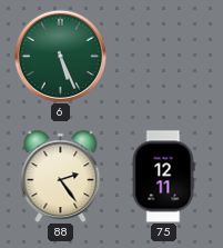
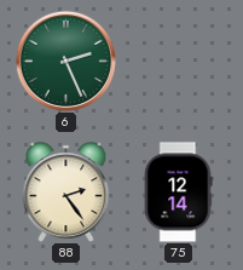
6: 5:26 -> 2:26 (65, 61)
75: 12:11 -> 12:14 (178, 193)
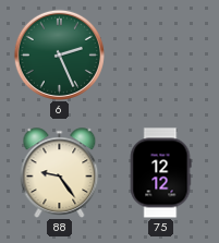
88: 2:24 -> 9:24 (60, 173)
75: 12:14 -> 12:12 (160, 173)
